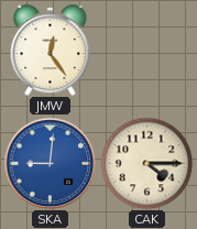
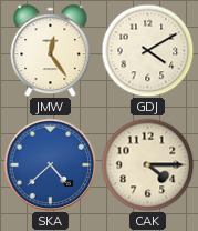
GDJ: none -> 4:10 (147, 50)
SKA: 9:01 -> 4:38 (50, 164)
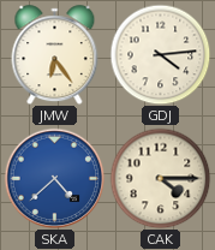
JMW: 12:24 -> 6:24 (55, 55)
GDJ: 4:10 -> 4:14 (160, 54)
